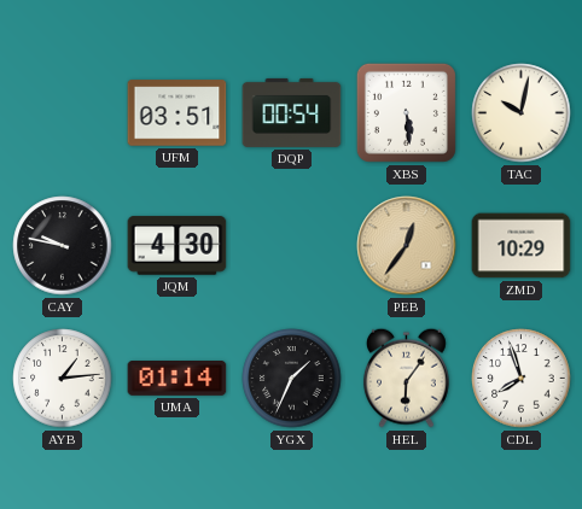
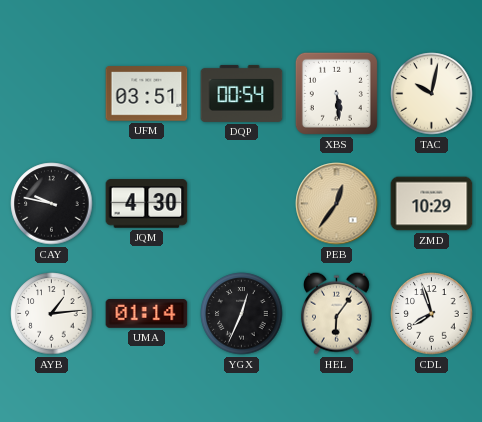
YGX: 1:34 -> 12:34 (242, 314)
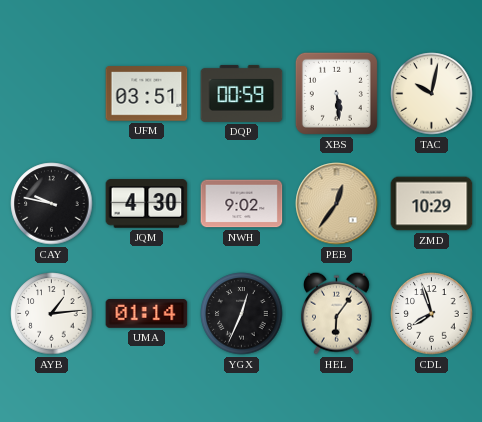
DQP: 00:54 -> 00:59 (242, 93)
NWH: none -> 9:02 (242, 204)
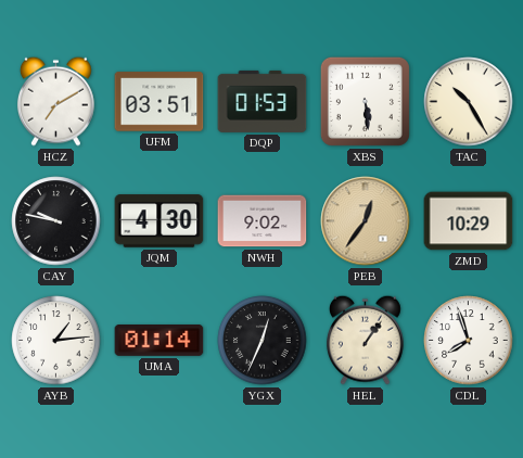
HCZ: none -> 7:10 (55, 101)
DQP: 00:59 -> 01:53 (263, 101)
TAC: 10:02 -> 10:25 (469, 102)
HEL: 6:06 -> 1:06 (365, 340)
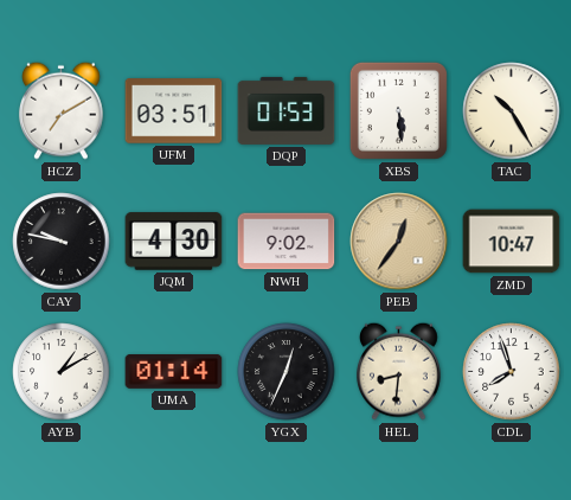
ZMD: 10:29 -> 10:47 (512, 242)
AYB: 1:14 -> 1:10 (62, 372)
HEL: 1:06 -> 8:31 (398, 371)
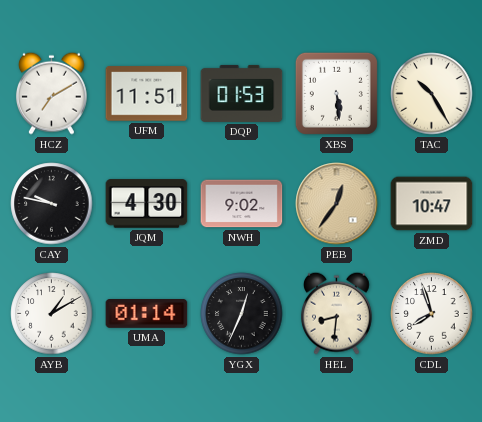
UFM: 03:51 -> 11:51 (147, 94)
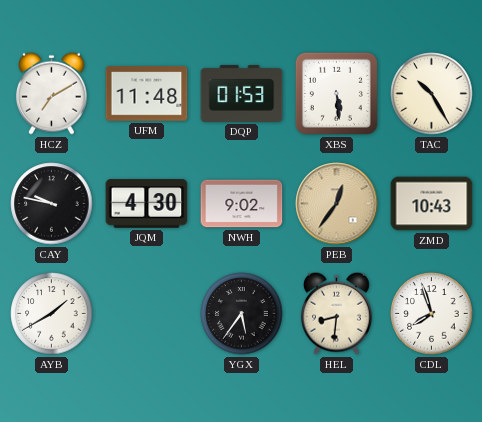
UFM: 11:51 -> 11:48 (147, 94)
ZMD: 10:47 -> 10:43 (432, 204)
AYB: 1:10 -> 1:40 (52, 314)
UMA: 01:14 -> none (147, 314)
YGX: 12:34 -> 5:36 (242, 314)
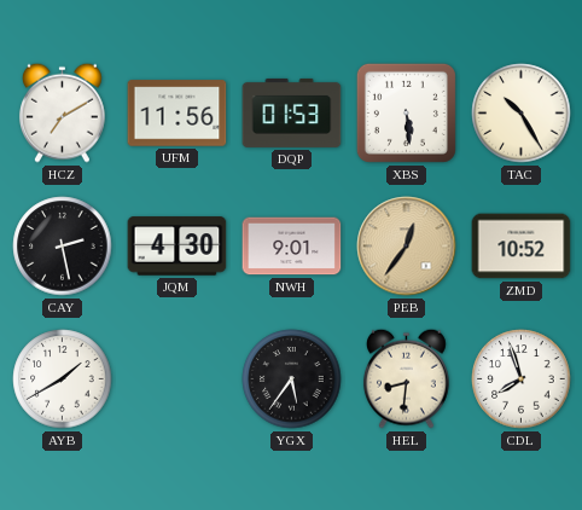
UFM: 11:48 -> 11:56 (177, 114)
CAY: 9:47 -> 2:28 (63, 247)
NWH: 9:02 -> 9:01 (292, 247)
ZMD: 10:43 -> 10:52 (522, 247)
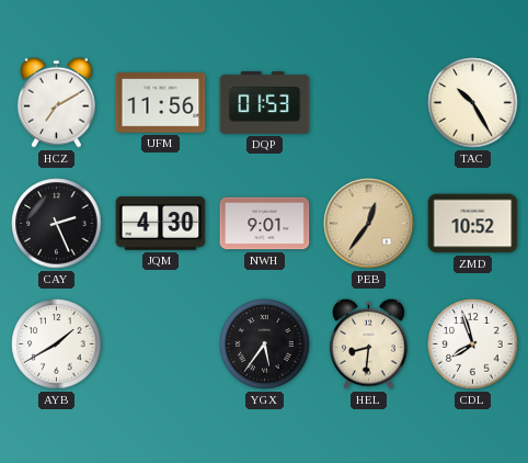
XBS: 5:29 -> none (406, 112)
CAY: 2:28 -> 2:26 (57, 224)
